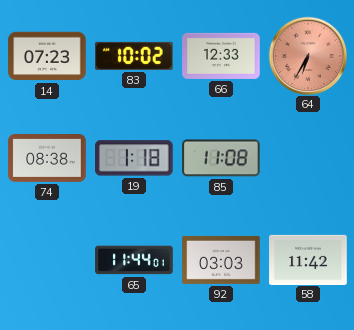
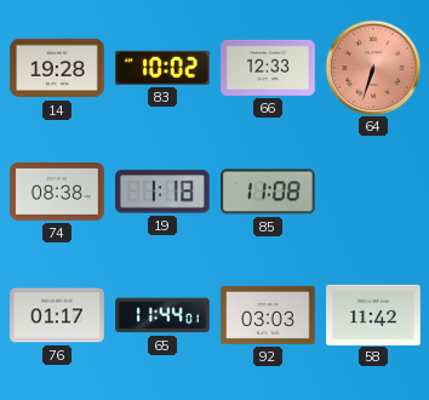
14: 07:23 -> 19:28 (57, 68)
64: 6:35 -> 6:33 (373, 68)
76: none -> 01:17 (57, 315)
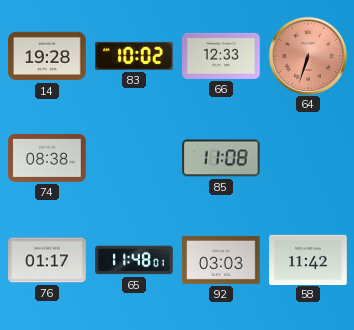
19: 1:18 -> none (162, 192)
65: 11:44 -> 11:48 (134, 260)
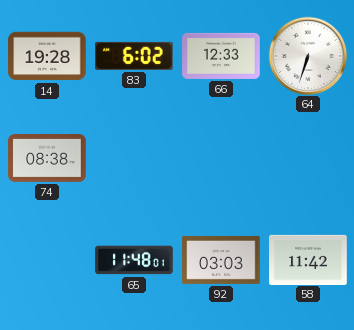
83: 10:02 -> 6:02 (134, 56)
64 dial: salmon -> white (308, 56)
85: 11:08 -> none (221, 158)
76: 01:17 -> none (47, 260)
